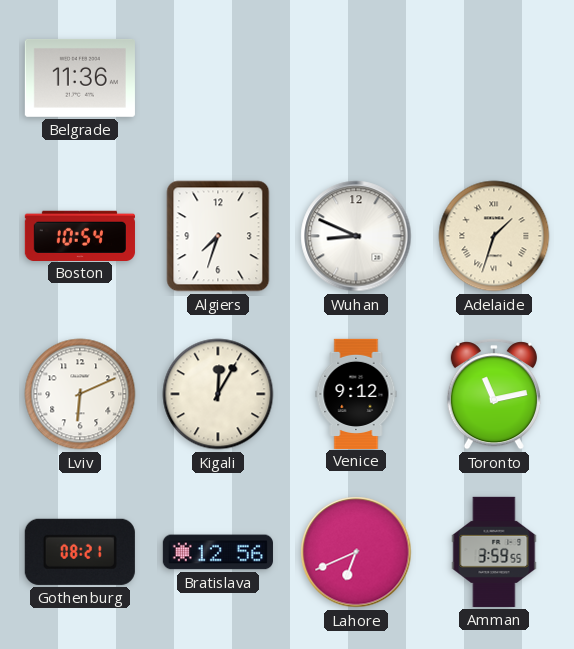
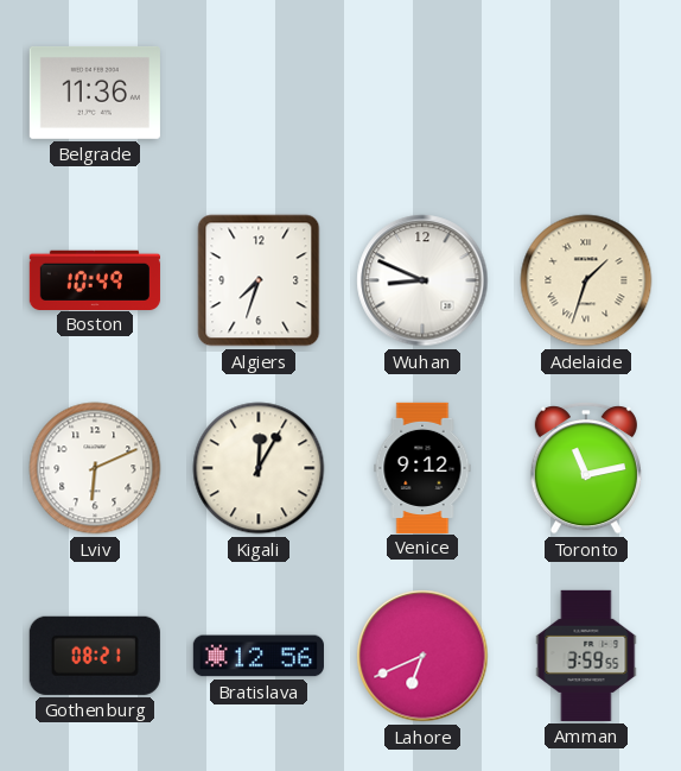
Boston: 10:54 -> 10:49 (95, 279)
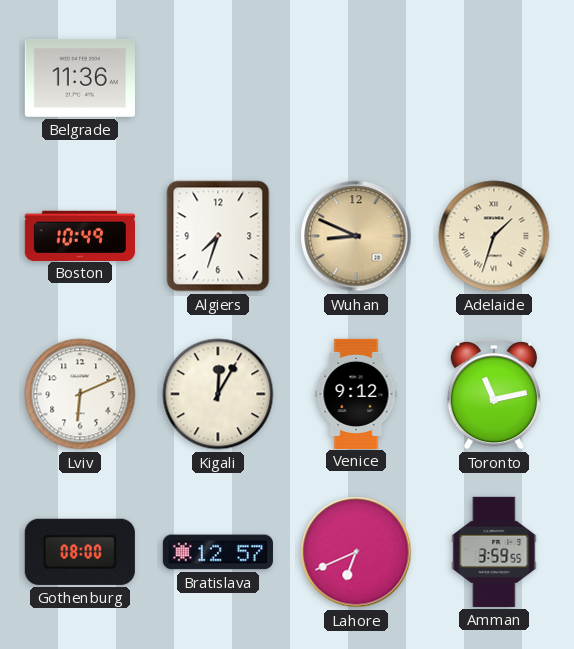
Wuhan dial: white -> champagne (356, 236)
Gothenburg: 08:21 -> 08:00 (80, 552)
Bratislava: 12:56 -> 12:57 (218, 552)
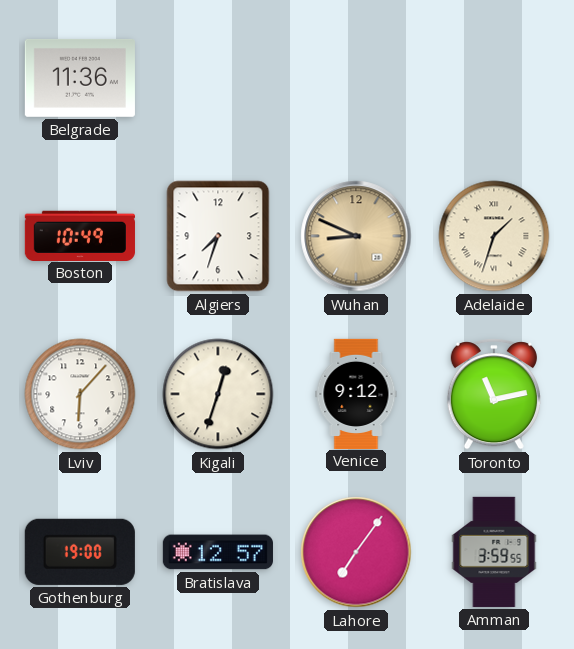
Lviv: 6:11 -> 6:07 (80, 394)
Kigali: 12:05 -> 12:33 (218, 394)
Gothenburg: 08:00 -> 19:00 (80, 552)
Lahore: 6:41 -> 7:06 (356, 552)
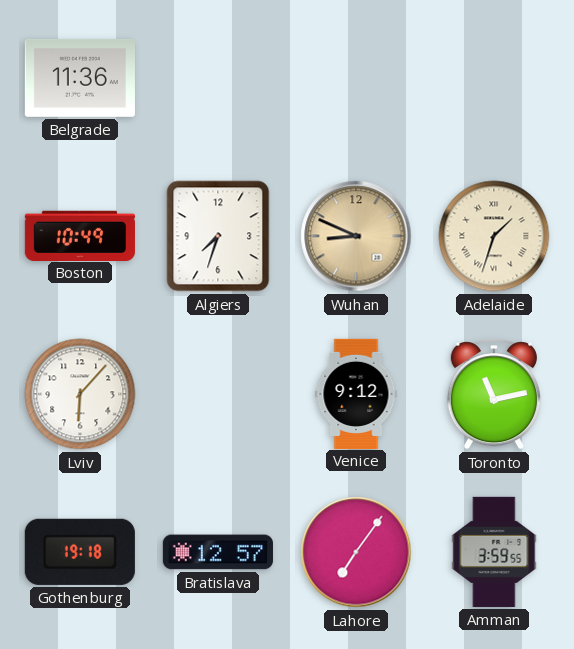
Kigali: 12:33 -> none (218, 394)
Gothenburg: 19:00 -> 19:18 (80, 552)
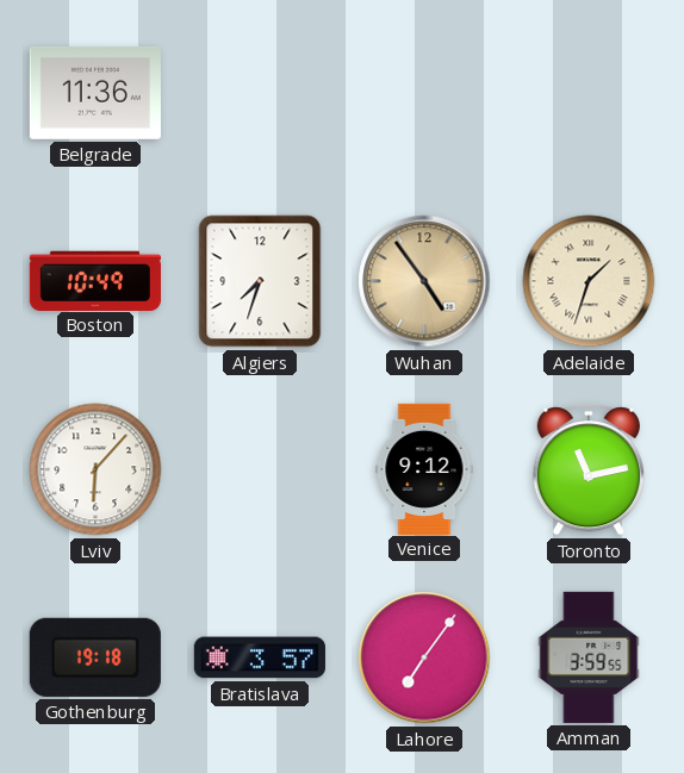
Wuhan: 8:49 -> 4:54 (424, 281)
Bratislava: 12:57 -> 3:57 (260, 657)
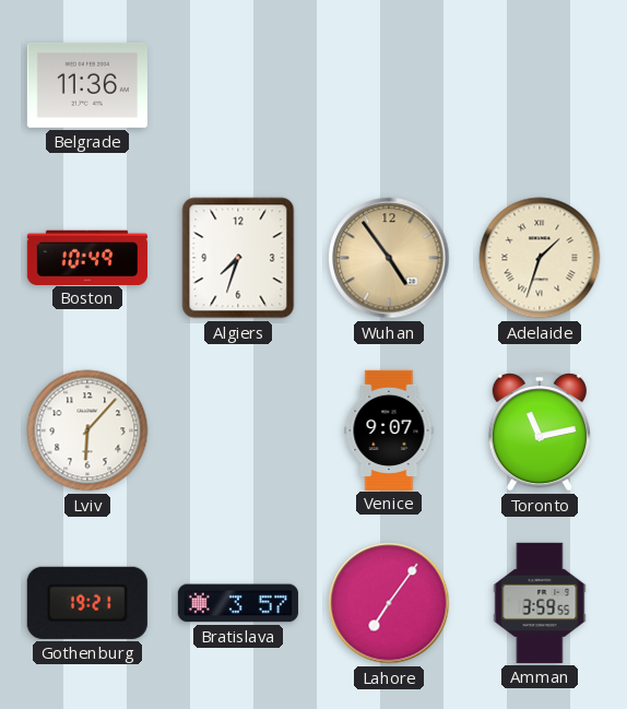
Venice: 9:12 -> 9:07 (389, 429)
Gothenburg: 19:18 -> 19:21 (87, 603)
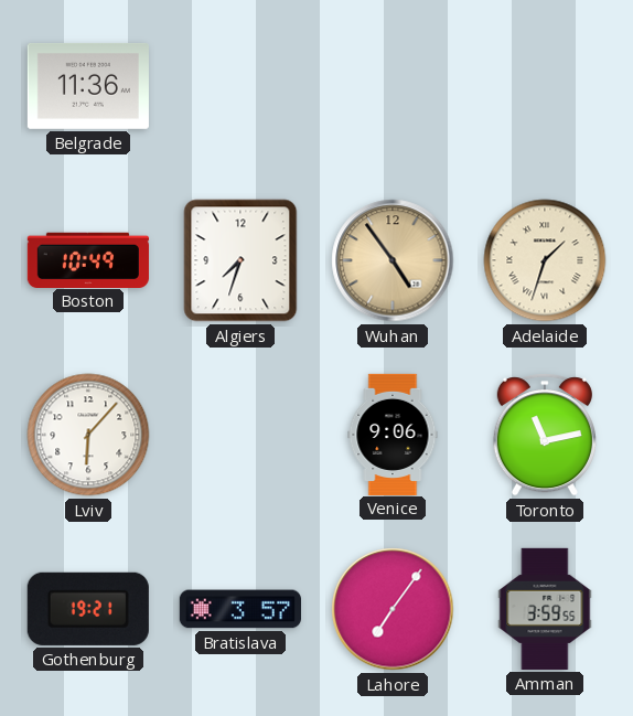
Venice: 9:07 -> 9:06 (393, 434)
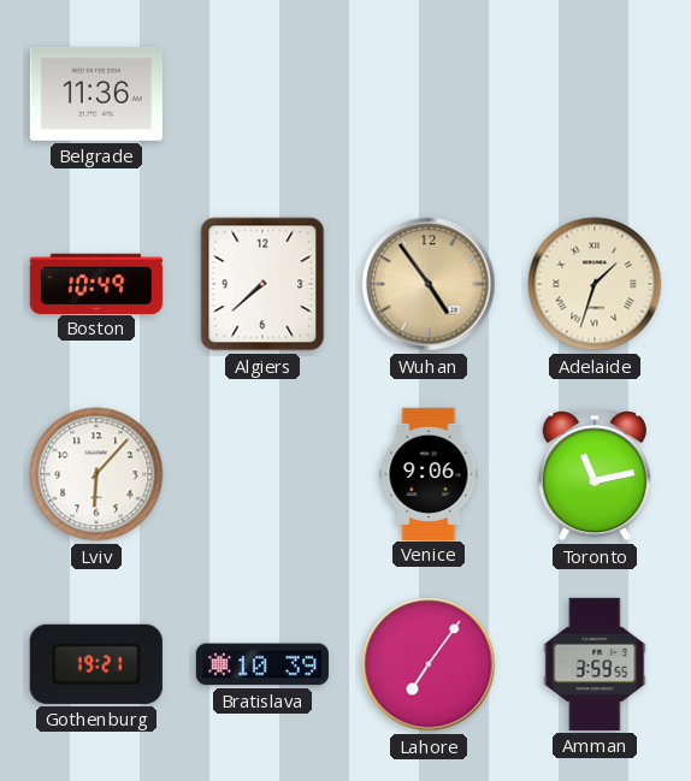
Algiers: 7:33 -> 7:38 (262, 284)
Bratislava: 3:57 -> 10:39 (262, 664)
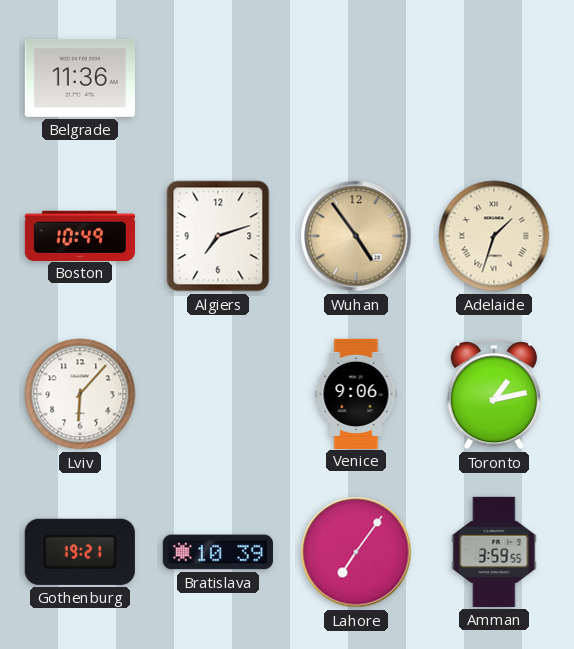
Algiers: 7:38 -> 7:12 (218, 236)
Toronto: 11:13 -> 1:13 (494, 395)
